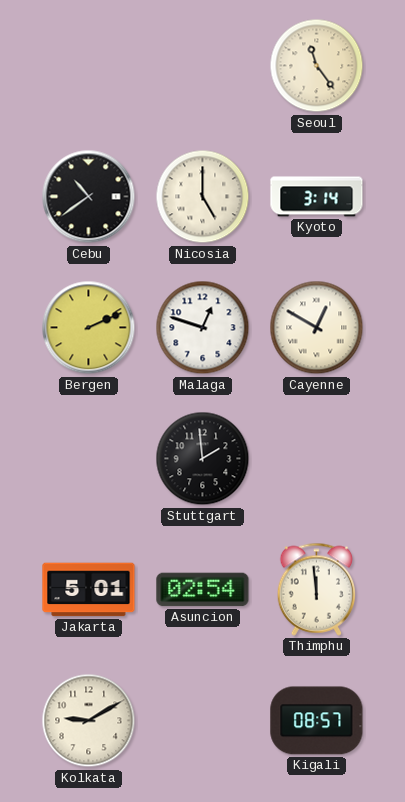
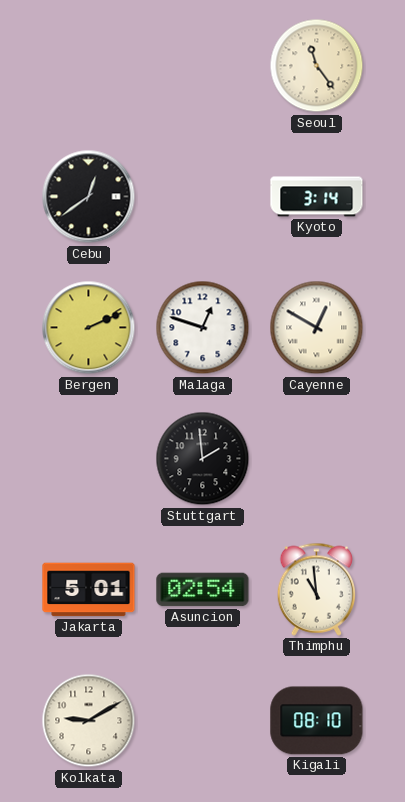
Cebu: 10:39 -> 12:39 (89, 197)
Nicosia: 5:00 -> none (203, 197)
Thimphu: 11:59 -> 10:59 (317, 589)
Kigali: 08:57 -> 08:10 (317, 721)
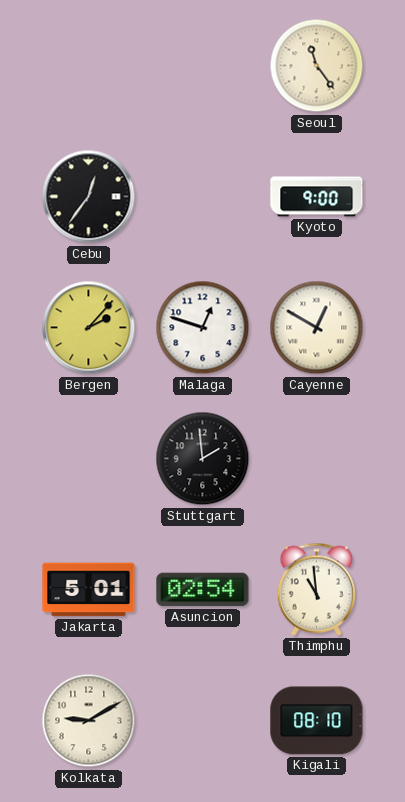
Cebu: 12:39 -> 12:36 (89, 197)
Kyoto: 3:14 -> 9:00 (317, 197)
Bergen: 2:11 -> 2:07 (89, 328)
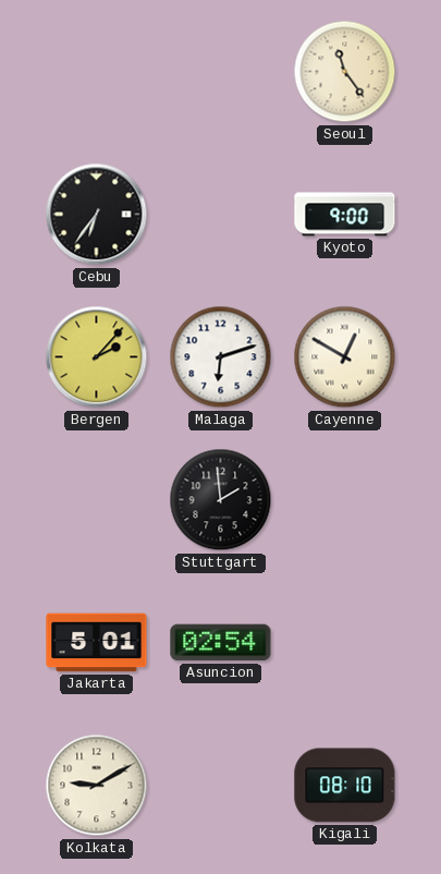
Cebu: 12:36 -> 6:36 (97, 215)
Malaga: 12:48 -> 6:12 (221, 357)
Thimphu: 10:59 -> none (317, 589)
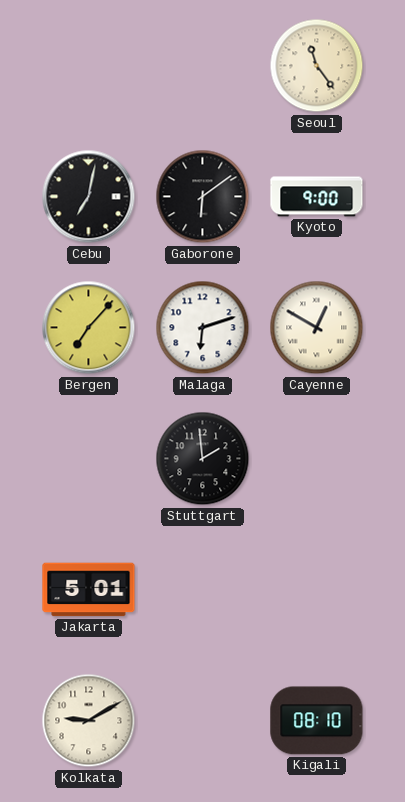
Cebu: 6:36 -> 7:02 (89, 197)
Gaborone: none -> 6:09 (203, 197)
Bergen: 2:07 -> 7:07 (89, 328)
Asuncion: 02:54 -> none (221, 643)
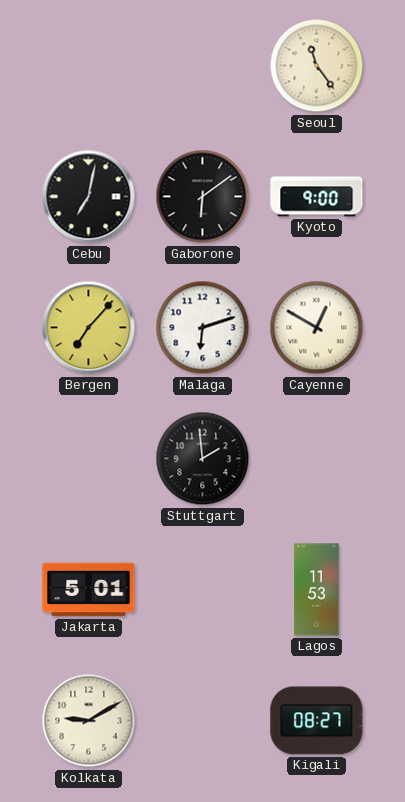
Lagos: none -> 11:53 (317, 590)
Kigali: 08:10 -> 08:27 (317, 721)
